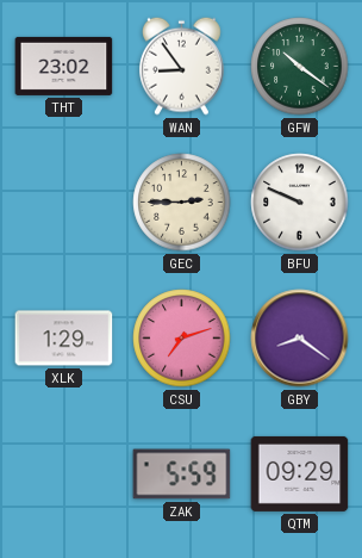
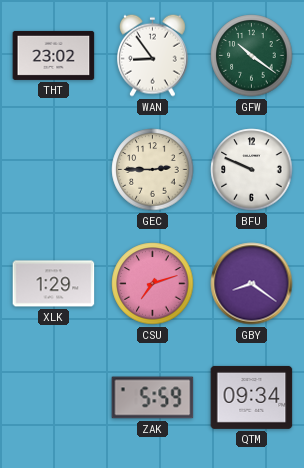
QTM: 09:29 -> 09:34 (252, 397)
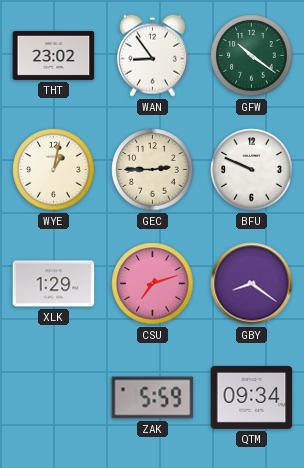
WYE: none -> 1:02 (54, 170)
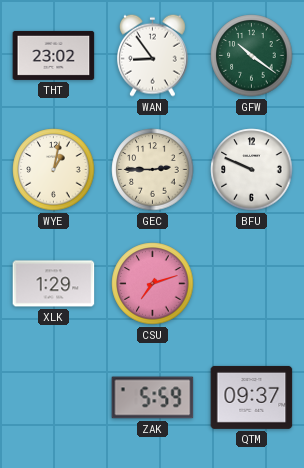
GBY: 8:21 -> none (252, 284)
QTM: 09:34 -> 09:37 (252, 397)
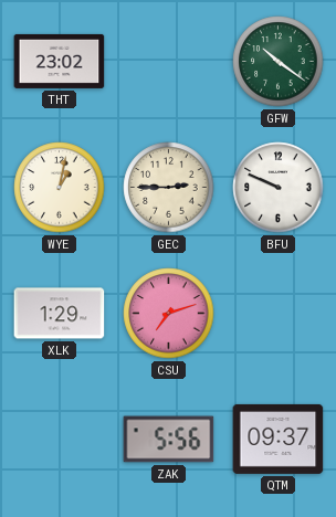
WAN: 8:54 -> none (153, 55)
ZAK: 5:59 -> 5:56 (169, 440)
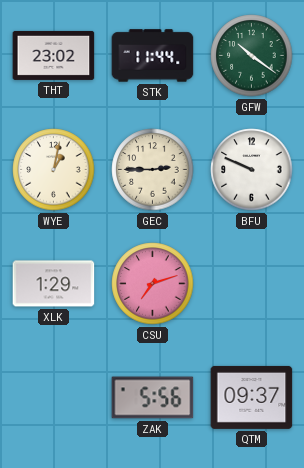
STK: none -> 11:44 (153, 56)
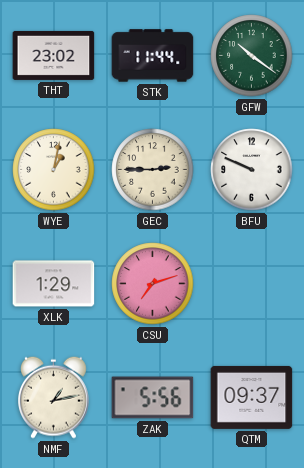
NMF: none -> 1:13 (54, 397)
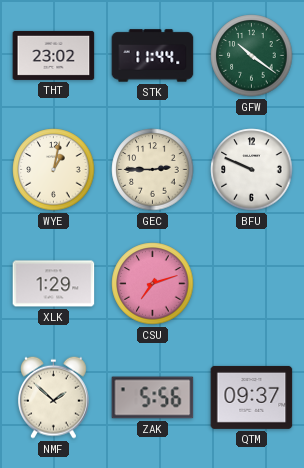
NMF: 1:13 -> 1:52 (54, 397)
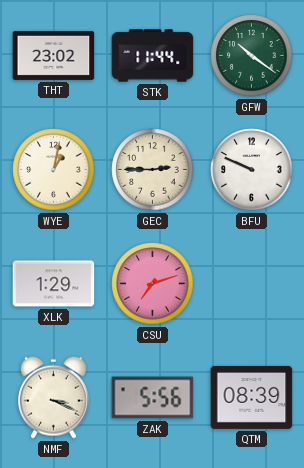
NMF: 1:52 -> 3:19 (54, 397)
QTM: 09:37 -> 08:39 (252, 397)
